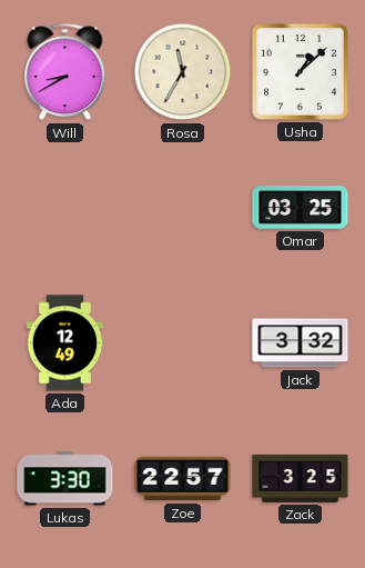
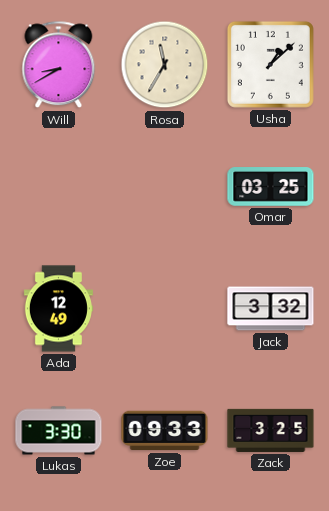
Zoe: 22:57 -> 09:33 (165, 431)
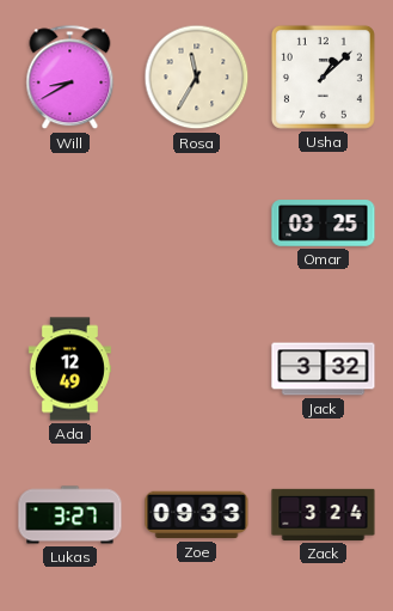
Lukas: 3:30 -> 3:27 (70, 515)
Zack: 3:25 -> 3:24 (324, 514)
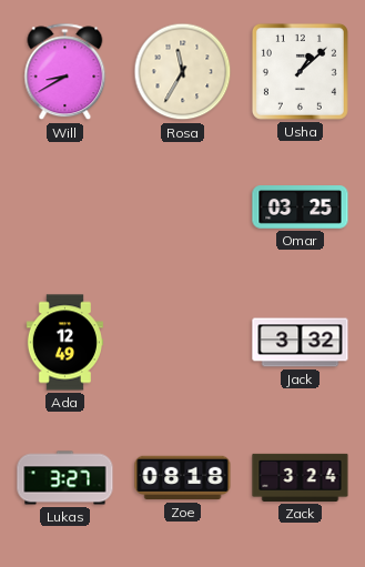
Zoe: 09:33 -> 08:18 (183, 478)
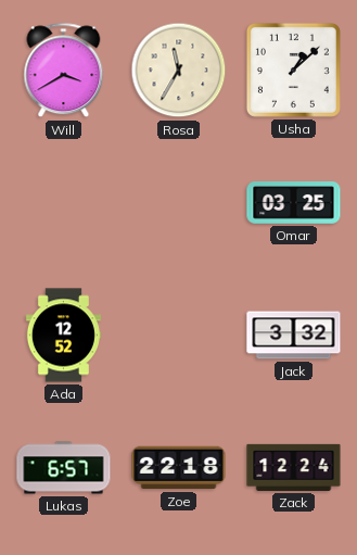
Will: 8:40 -> 3:40 (64, 71)
Ada: 12:49 -> 12:52 (63, 336)
Lukas: 3:27 -> 6:57 (64, 468)
Zoe: 08:18 -> 22:18 (179, 468)
Zack: 3:24 -> 12:24 (294, 467)
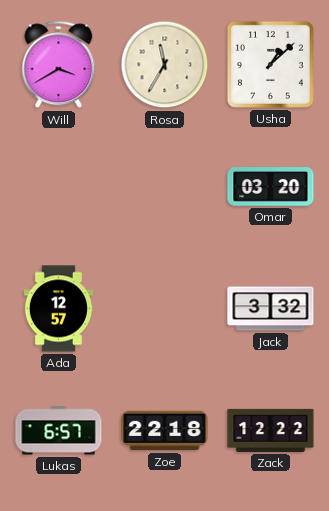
Omar: 03:25 -> 03:20 (271, 187)
Ada: 12:52 -> 12:57 (58, 309)
Zack: 12:24 -> 12:22 (271, 430)
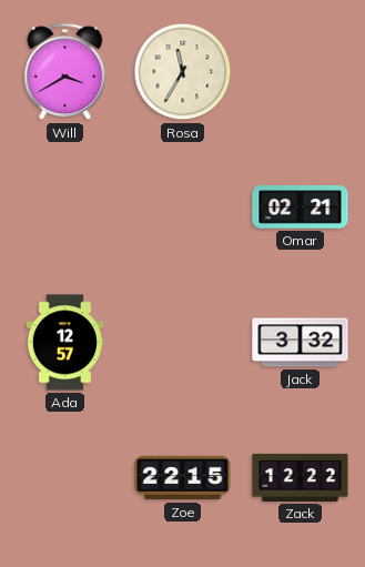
Usha: 1:08 -> none (270, 64)
Omar: 03:20 -> 02:21 (301, 207)
Lukas: 6:57 -> none (59, 431)
Zoe: 22:18 -> 22:15 (183, 478)
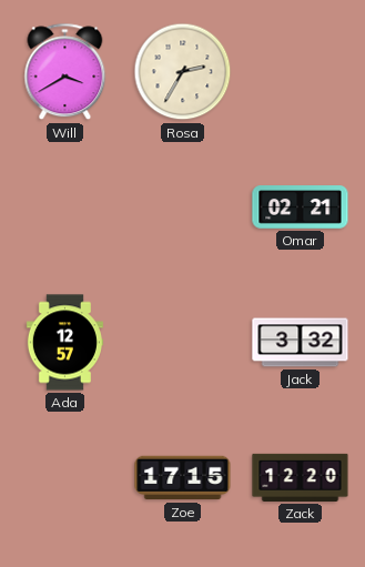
Rosa: 11:35 -> 2:35 (183, 72)
Zoe: 22:15 -> 17:15 (183, 478)
Zack: 12:22 -> 12:20 (301, 477)
